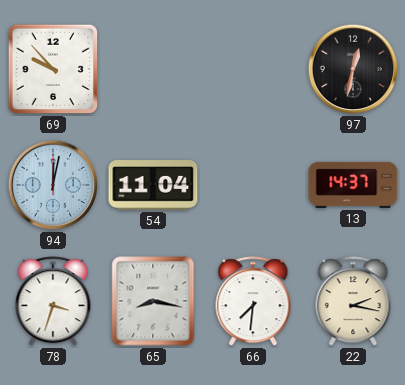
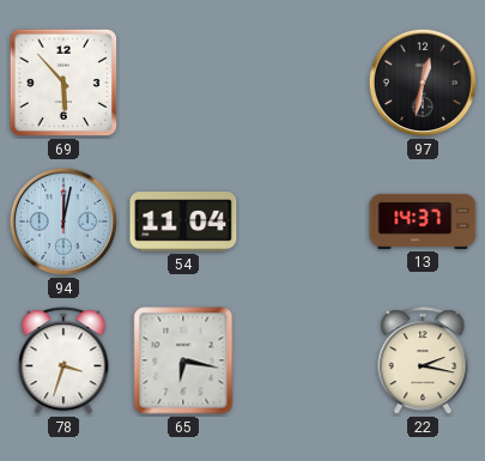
69: 9:53 -> 5:53 (63, 83)
65: 8:17 -> 6:17 (183, 360)
66: 7:31 -> none (253, 302)
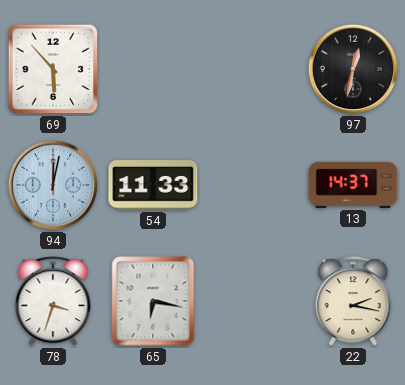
54: 11:04 -> 11:33 (153, 185)
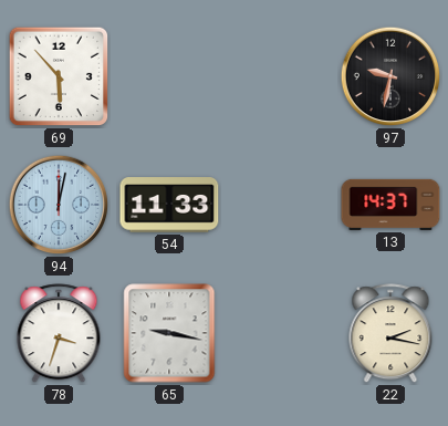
97: 12:32 -> 9:32 (390, 76)
65: 6:17 -> 9:17 (169, 333)
